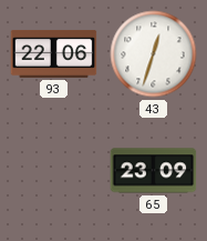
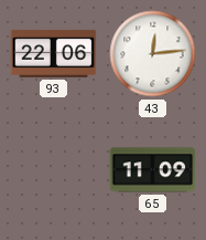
43: 12:33 -> 12:14 (153, 54)
65: 23:09 -> 11:09 (153, 170)
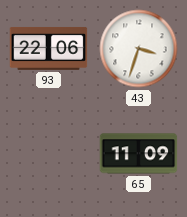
43: 12:14 -> 3:33 (139, 49)
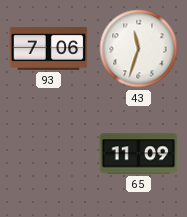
93: 22:06 -> 7:06 (49, 48)
43: 3:33 -> 11:33 (139, 49)
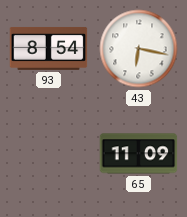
93: 7:06 -> 8:54 (49, 48)
43: 11:33 -> 6:17 (139, 49)
